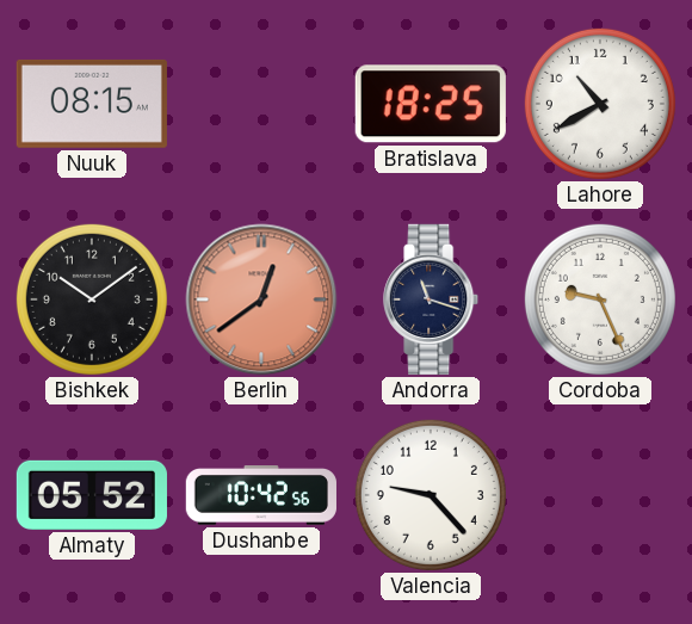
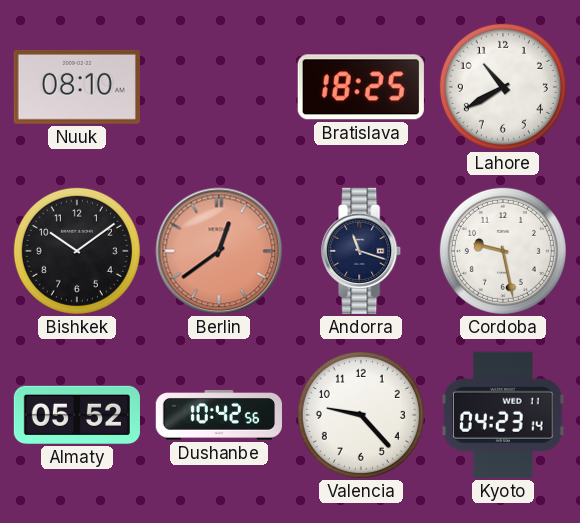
Nuuk: 08:15 -> 08:10 (77, 87)
Cordoba: 9:26 -> 9:28 (503, 251)
Kyoto: none -> 04:23 (504, 415)
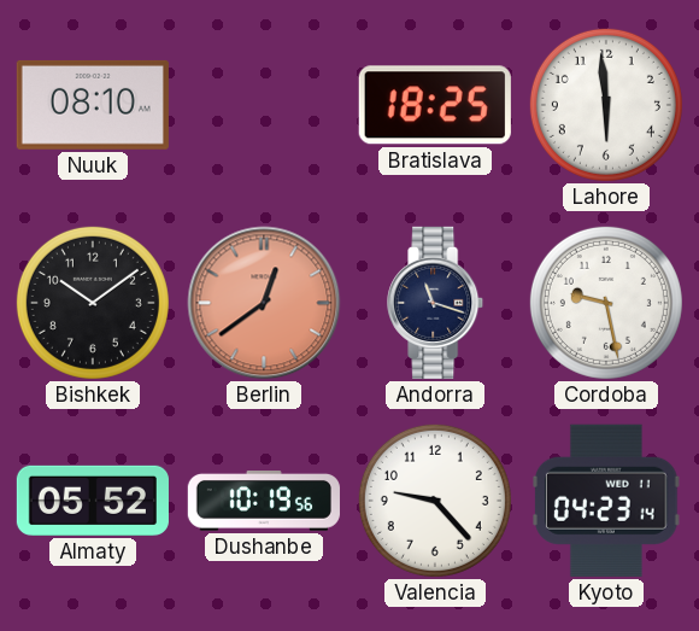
Lahore: 10:40 -> 5:59 (606, 105)
Dushanbe: 10:42 -> 10:19 (264, 502)
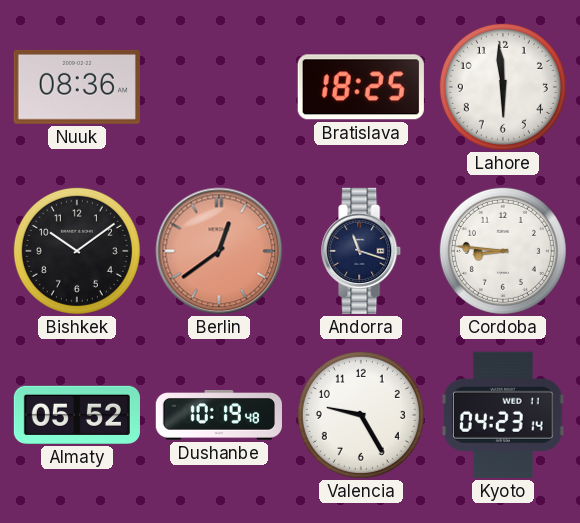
Nuuk: 08:10 -> 08:36 (77, 87)
Cordoba: 9:28 -> 8:46 (503, 251)
Dushanbe: 10:19:56 -> 10:19:48 (219, 416)
Valencia: 9:23 -> 9:25 (361, 415)
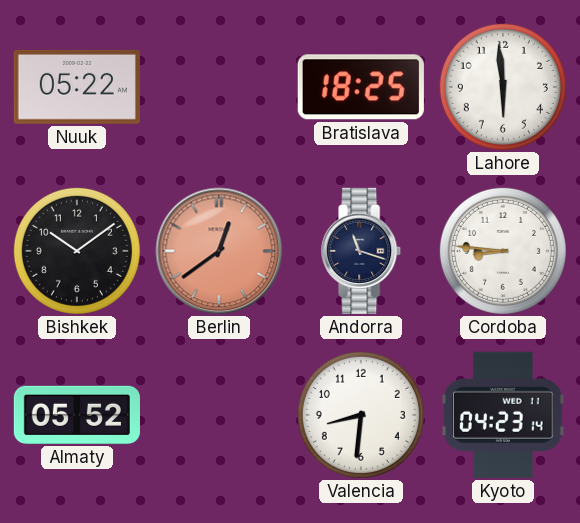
Nuuk: 08:36 -> 05:22 (77, 87)
Dushanbe: 10:19 -> none (219, 416)
Valencia: 9:25 -> 8:31 (361, 415)
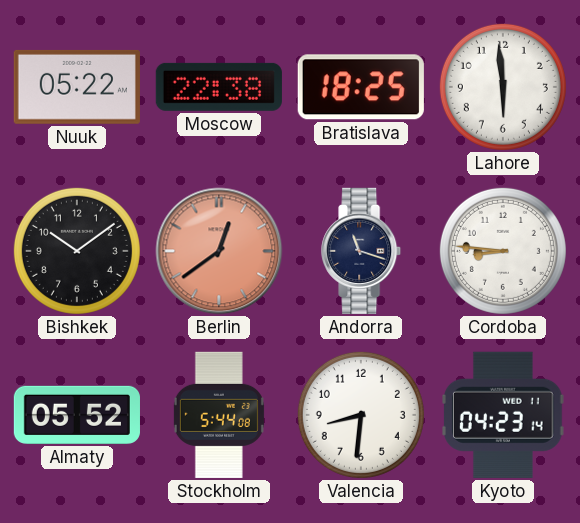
Moscow: none -> 22:38 (219, 87)
Stockholm: none -> 5:44 (219, 415)
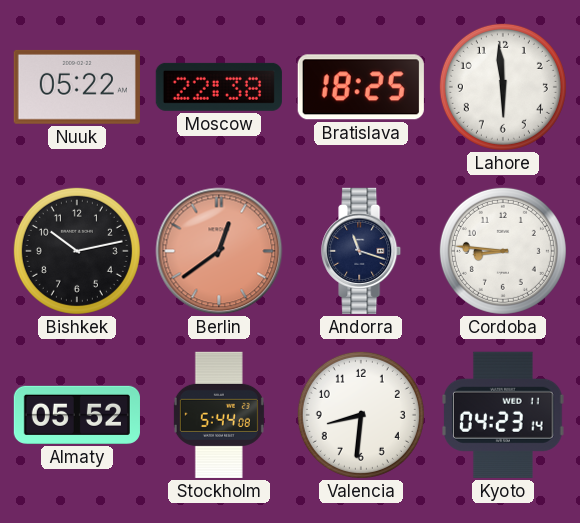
Bishkek: 10:09 -> 10:13 (77, 251)
